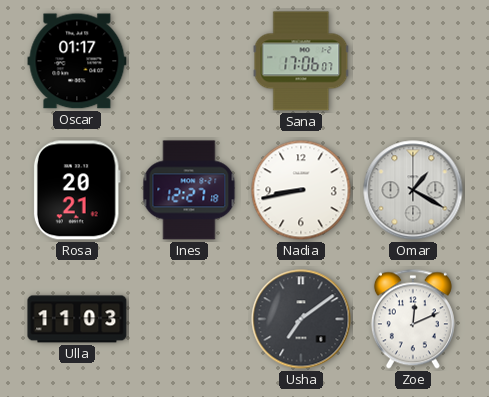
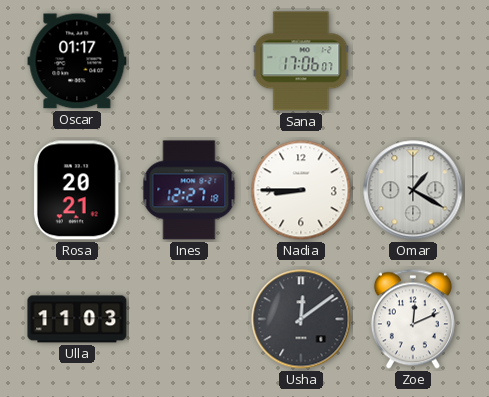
Nadia: 8:43 -> 8:45 (301, 190)
Usha: 7:09 -> 12:09 (301, 319)
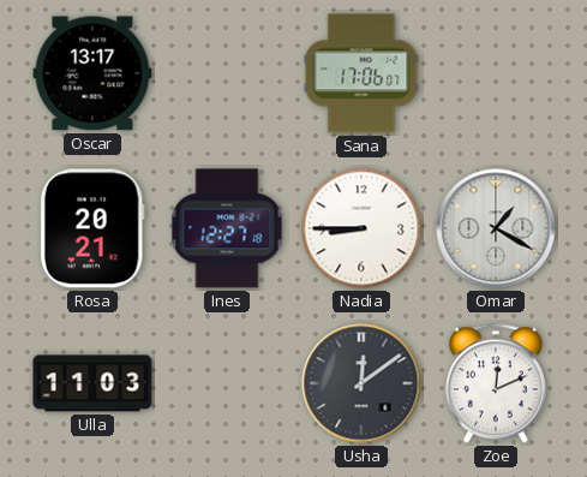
Oscar: 01:17 -> 13:17 (92, 73)
